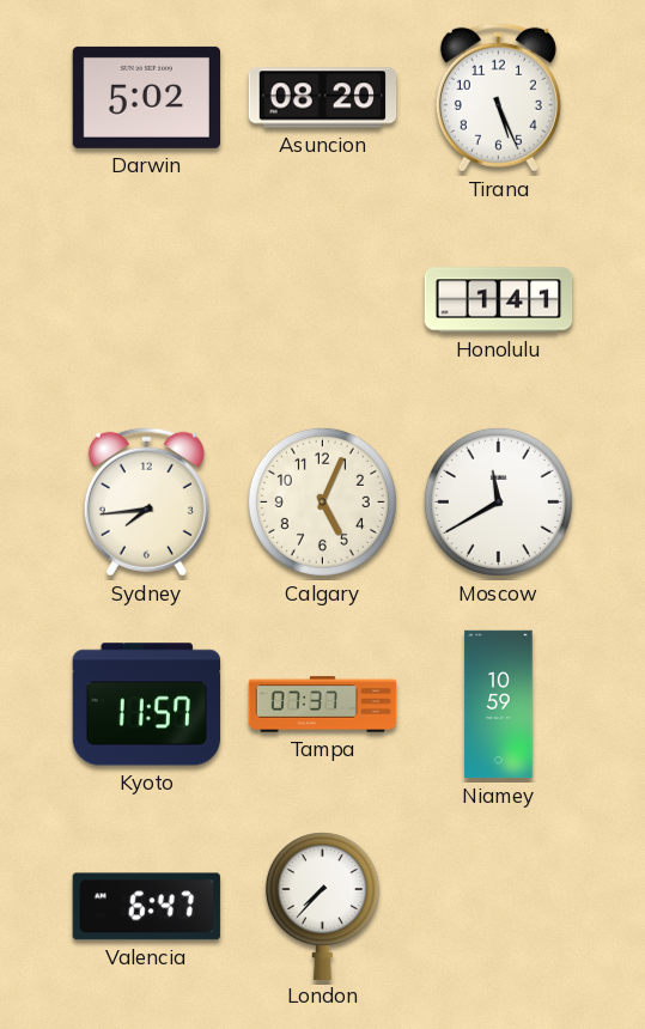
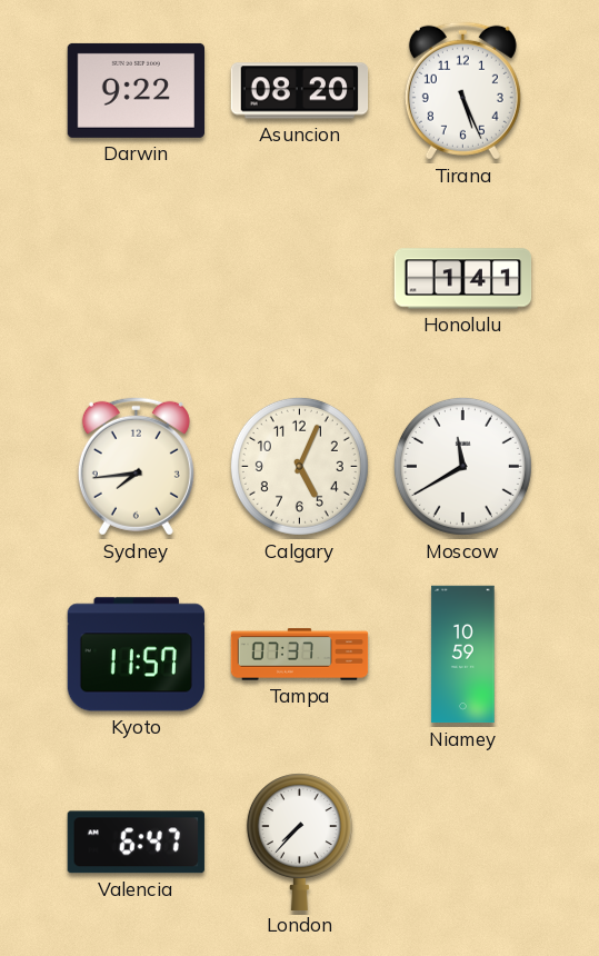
Darwin: 5:02 -> 9:22 (136, 90)
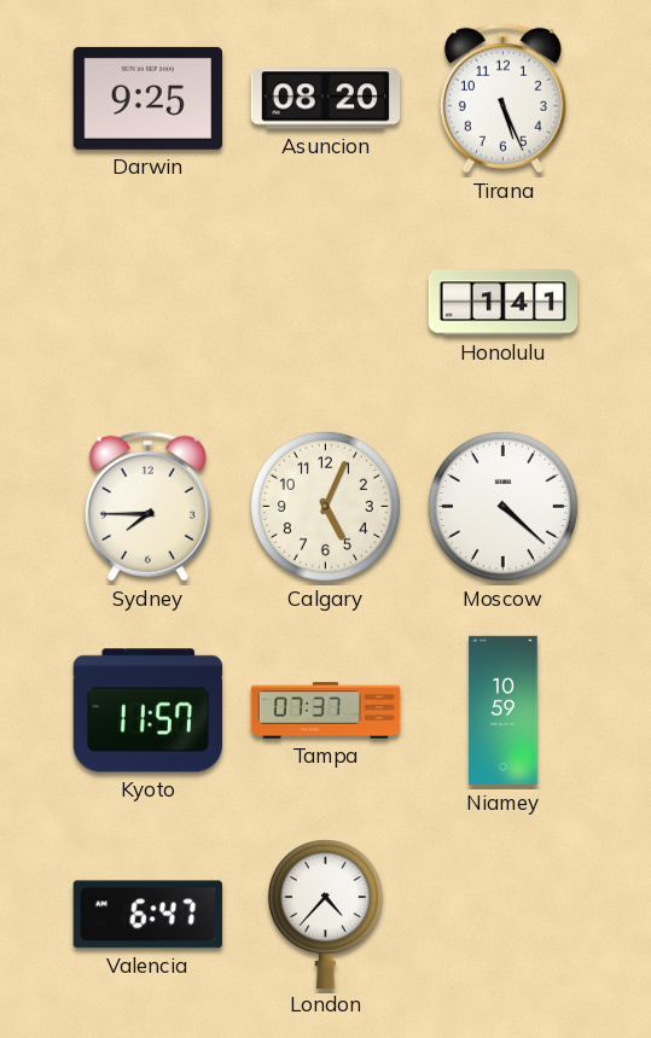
Darwin: 9:22 -> 9:25 (147, 98)
Sydney: 7:44 -> 7:45 (147, 506)
Moscow: 11:40 -> 4:22 (502, 506)
London: 7:37 -> 4:37 (325, 914)
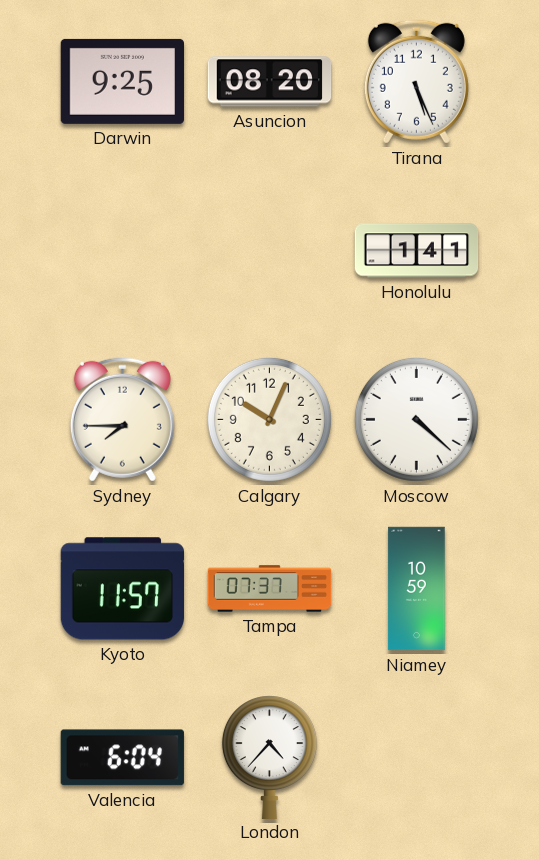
Calgary: 5:04 -> 10:04 (269, 419)
Valencia: 6:47 -> 6:04 (122, 758)
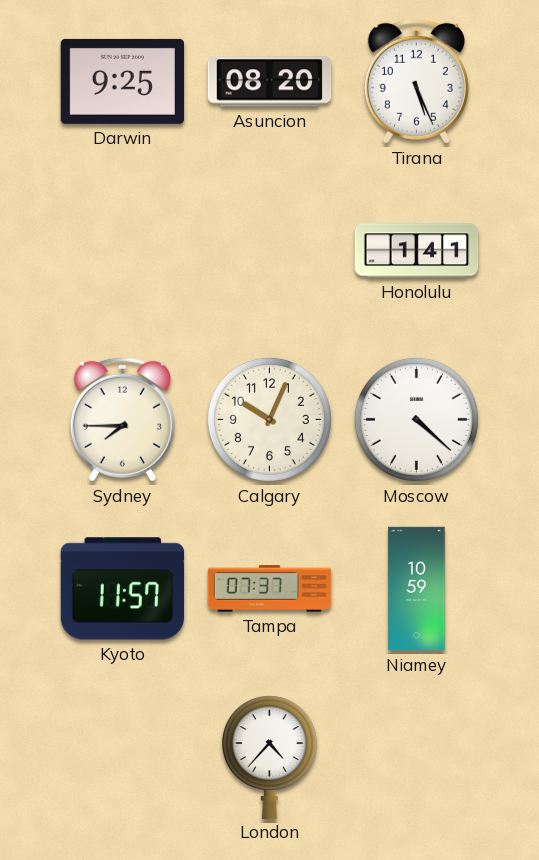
Valencia: 6:04 -> none (122, 758)
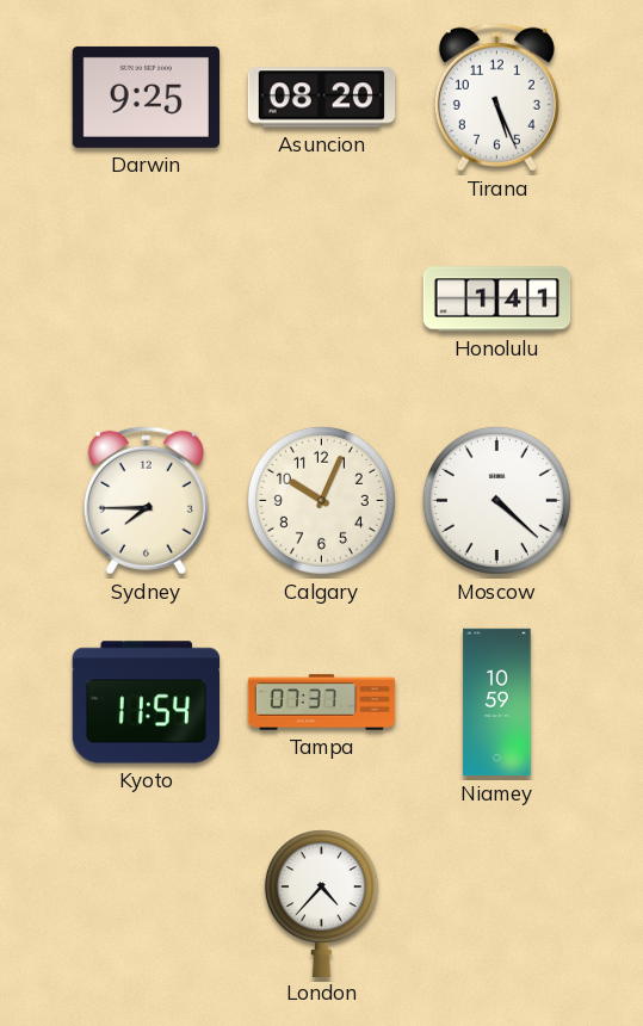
Kyoto: 11:57 -> 11:54 (146, 703)
